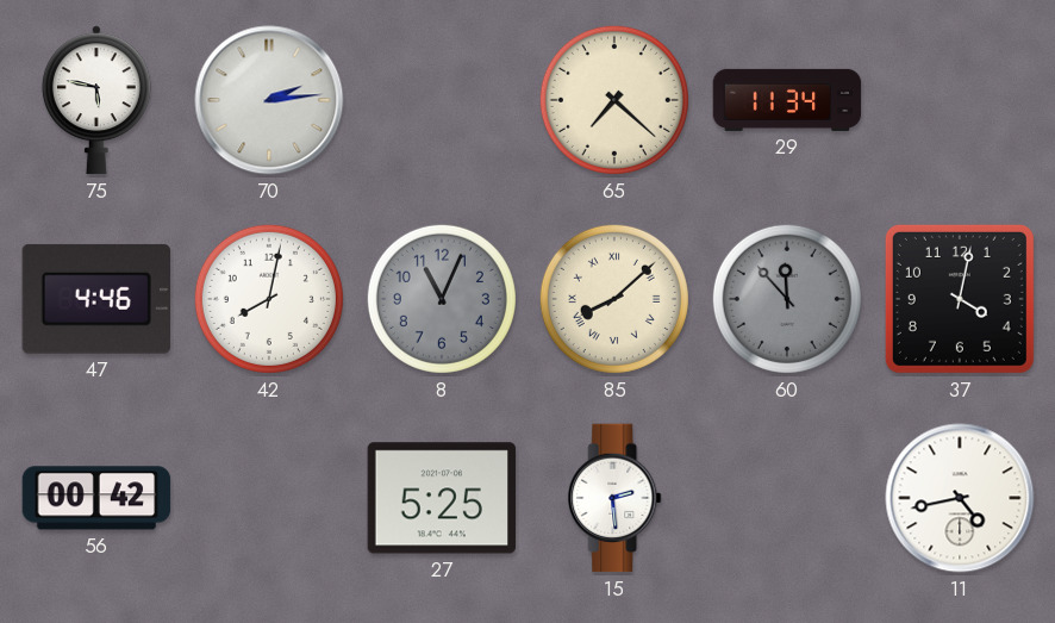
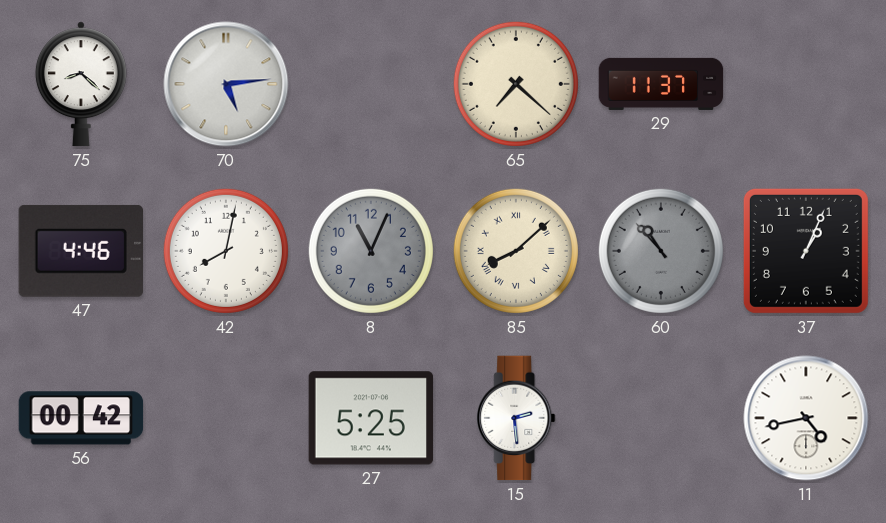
75: 5:47 -> 8:22 (81, 84)
70: 2:14 -> 5:14 (226, 84)
29: 11:34 -> 11:37 (661, 84)
60: 11:53 -> 10:53 (661, 251)
37: 4:02 -> 1:04 (806, 251)
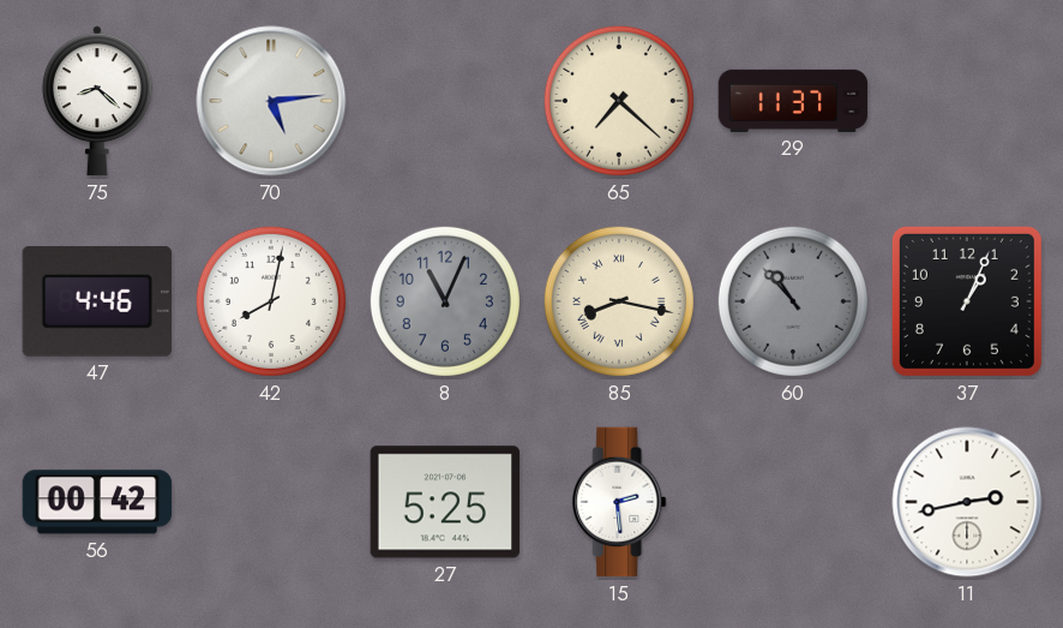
85: 8:08 -> 8:17 (619, 301)
11: 4:43 -> 2:43 (967, 502)
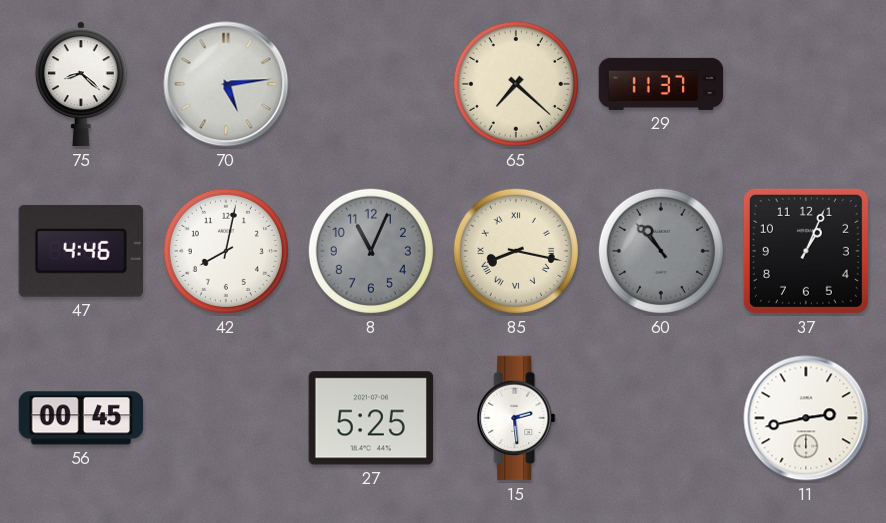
56: 00:42 -> 00:45 (81, 418)
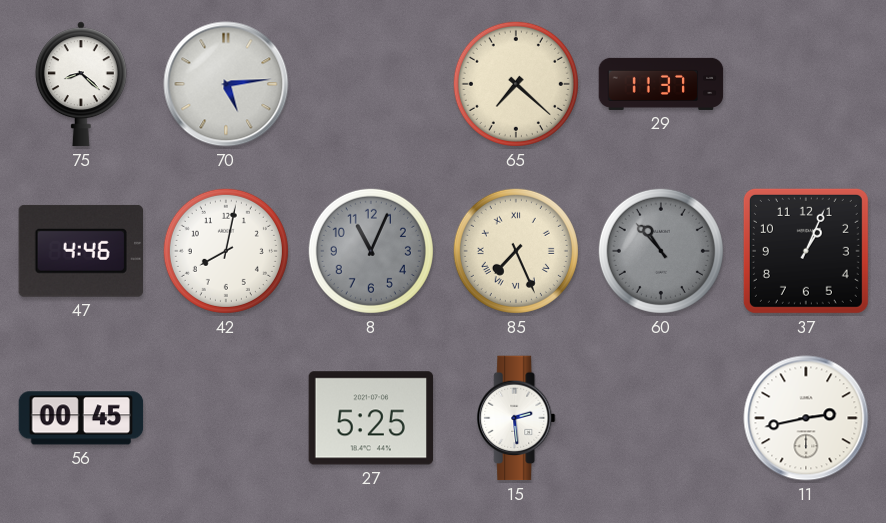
85: 8:17 -> 7:26 (516, 251)
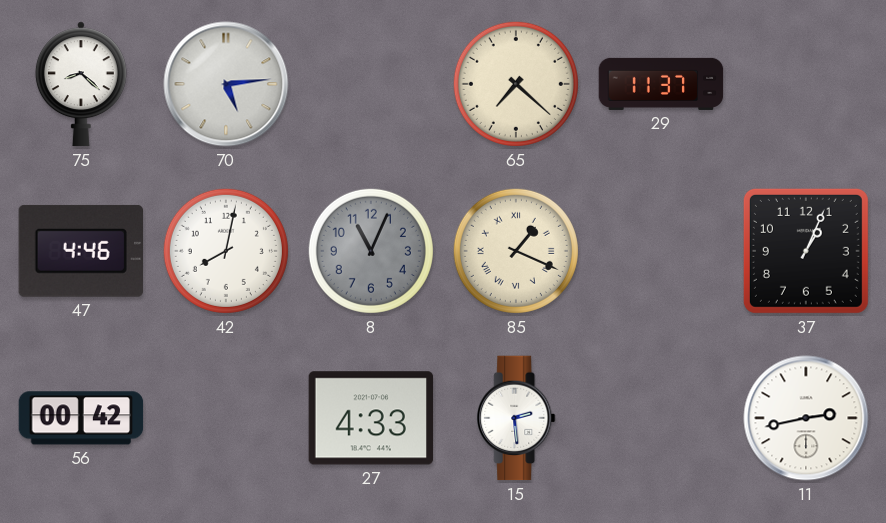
85: 7:26 -> 1:19 (516, 251)
60: 10:53 -> none (661, 251)
56: 00:45 -> 00:42 (81, 418)
27: 5:25 -> 4:33 (371, 418)
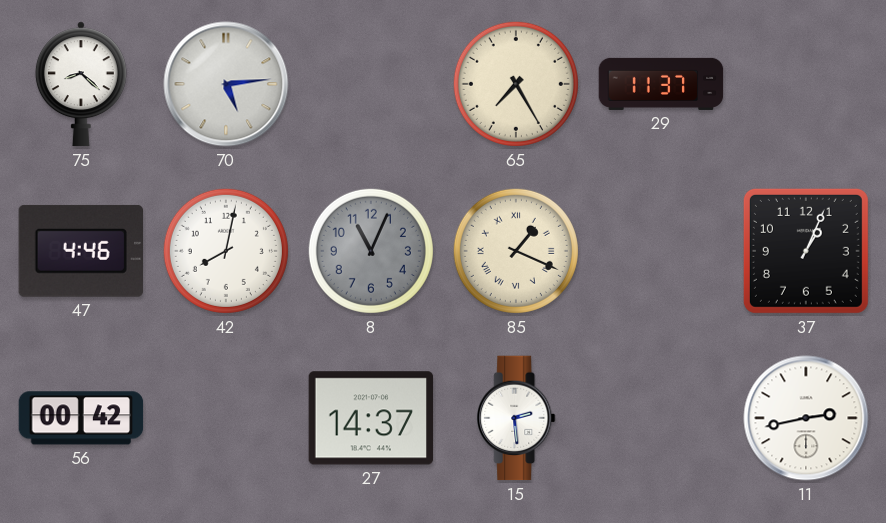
65: 7:22 -> 7:25 (516, 84)
27: 4:33 -> 14:37 (371, 418)
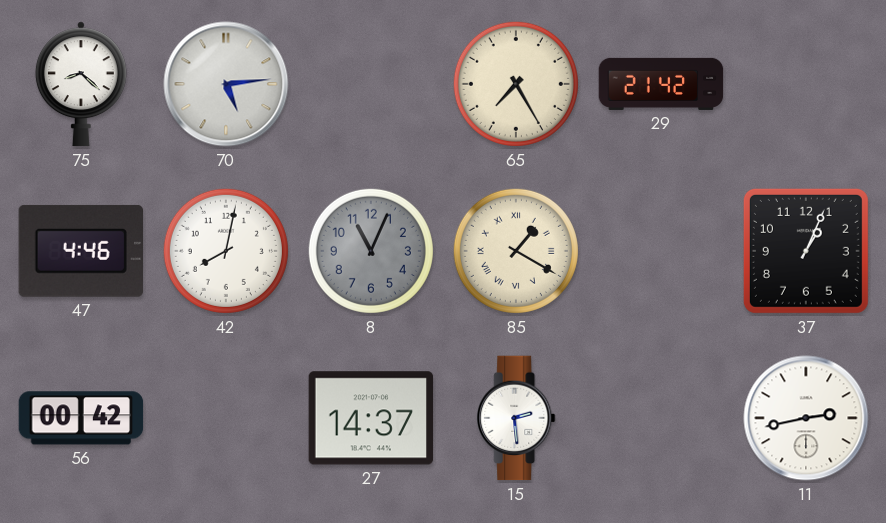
29: 11:37 -> 21:42 (661, 84)
85: 1:19 -> 1:20 (516, 251)
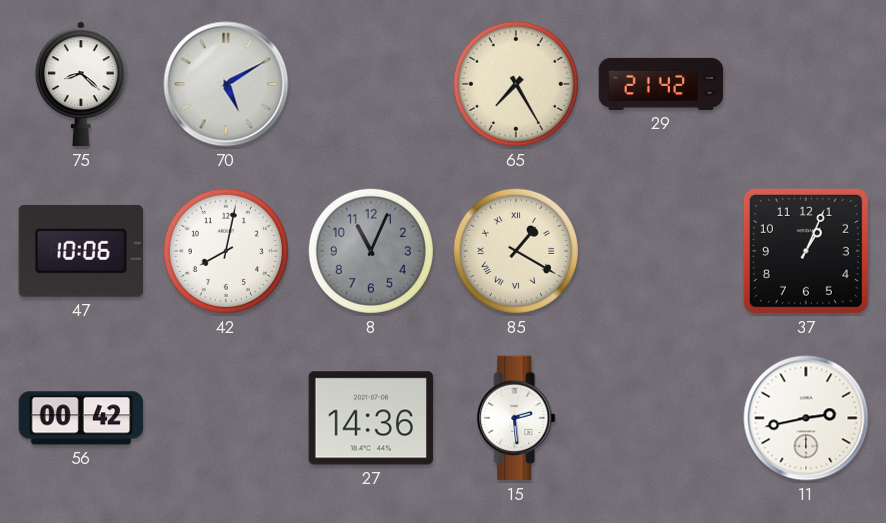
70: 5:14 -> 5:10 (226, 84)
47: 4:46 -> 10:06 (80, 251)
27: 14:37 -> 14:36 (371, 418)
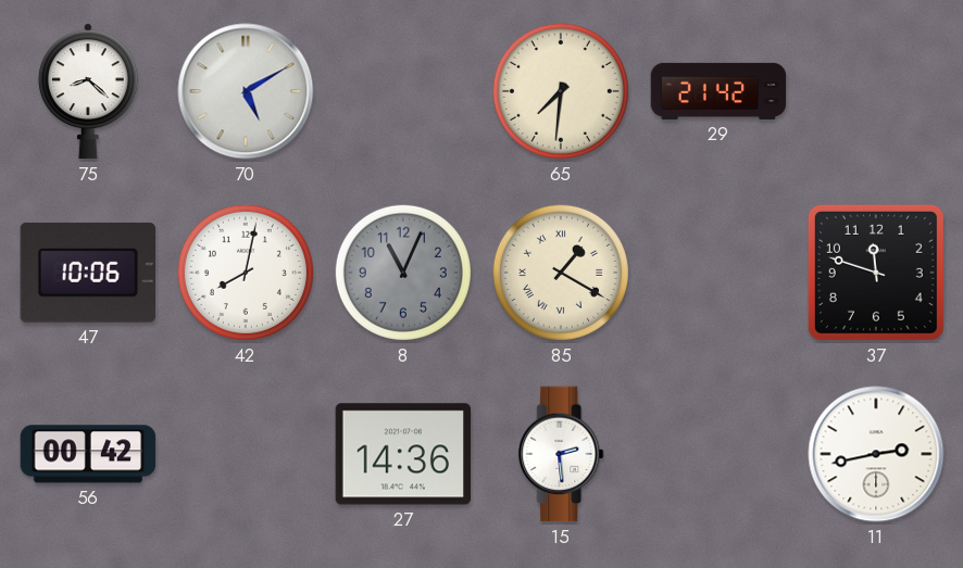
65: 7:25 -> 7:31 (561, 91)
37: 1:04 -> 11:48 (876, 273)
